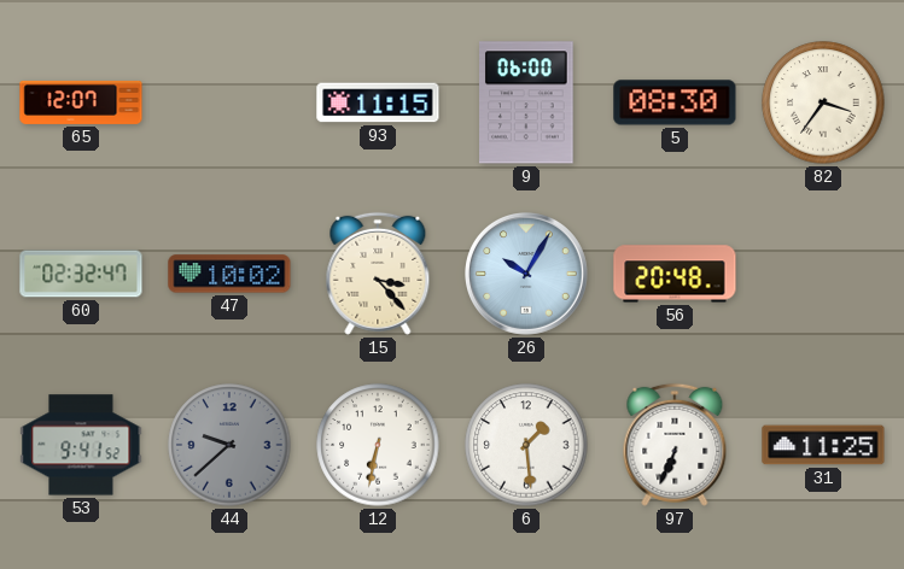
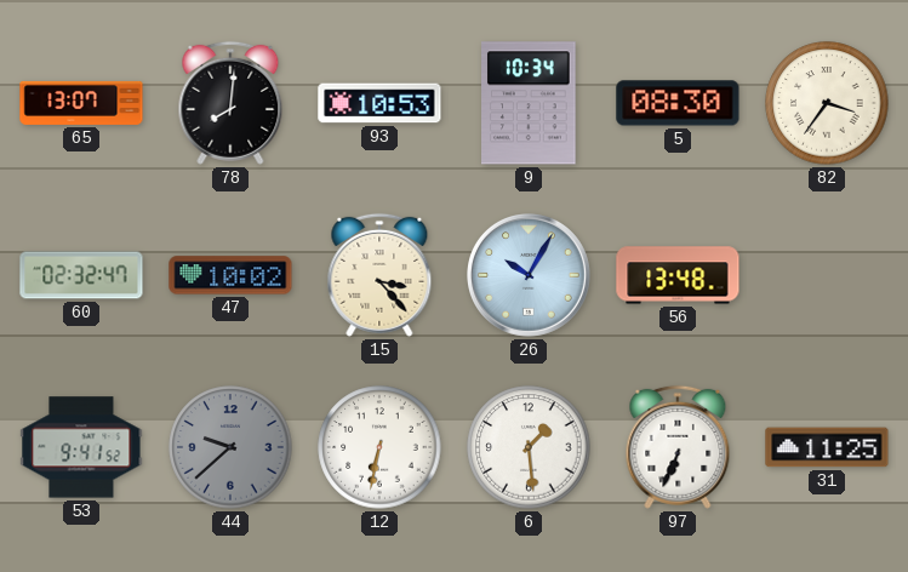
65: 12:07 -> 13:07 (81, 103)
78: none -> 8:01 (230, 103)
93: 11:15 -> 10:53 (379, 103)
9: 06:00 -> 10:34 (530, 103)
56: 20:48 -> 13:48 (678, 275)
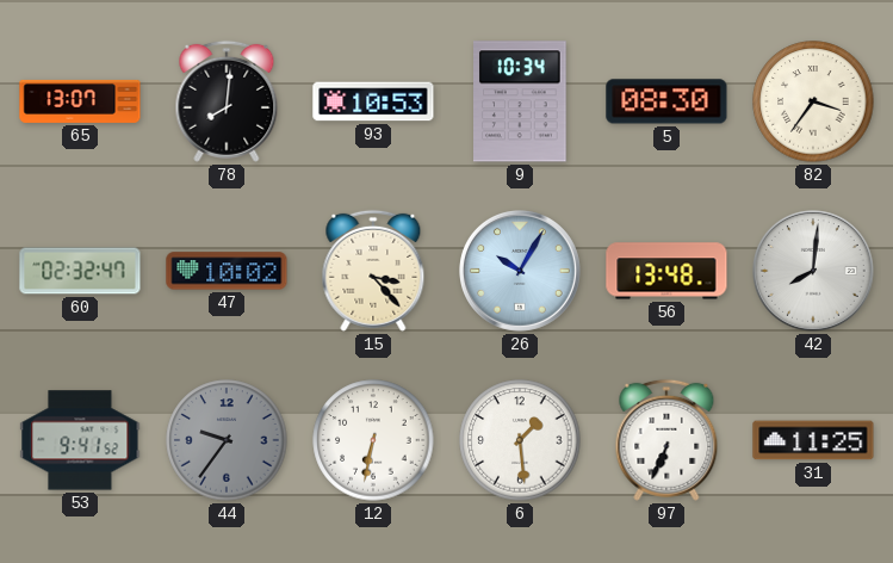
42: none -> 8:01 (814, 272)
44: 9:38 -> 9:36 (227, 440)
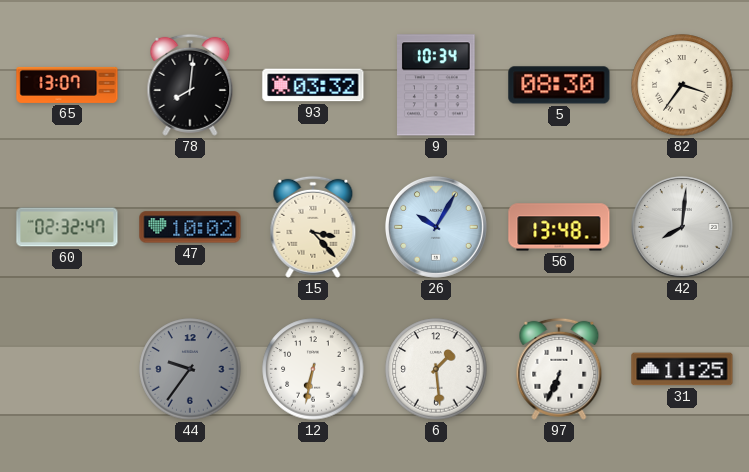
93: 10:53 -> 03:32 (313, 85)
53: 9:41 -> none (80, 440)
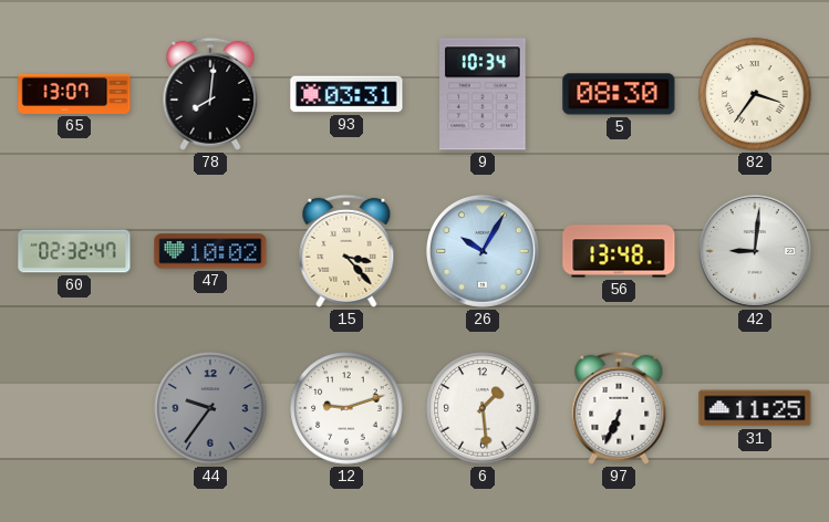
93: 03:32 -> 03:31 (346, 94)
42: 8:01 -> 9:01 (756, 252)
12: 6:32 -> 9:12 (346, 408)
